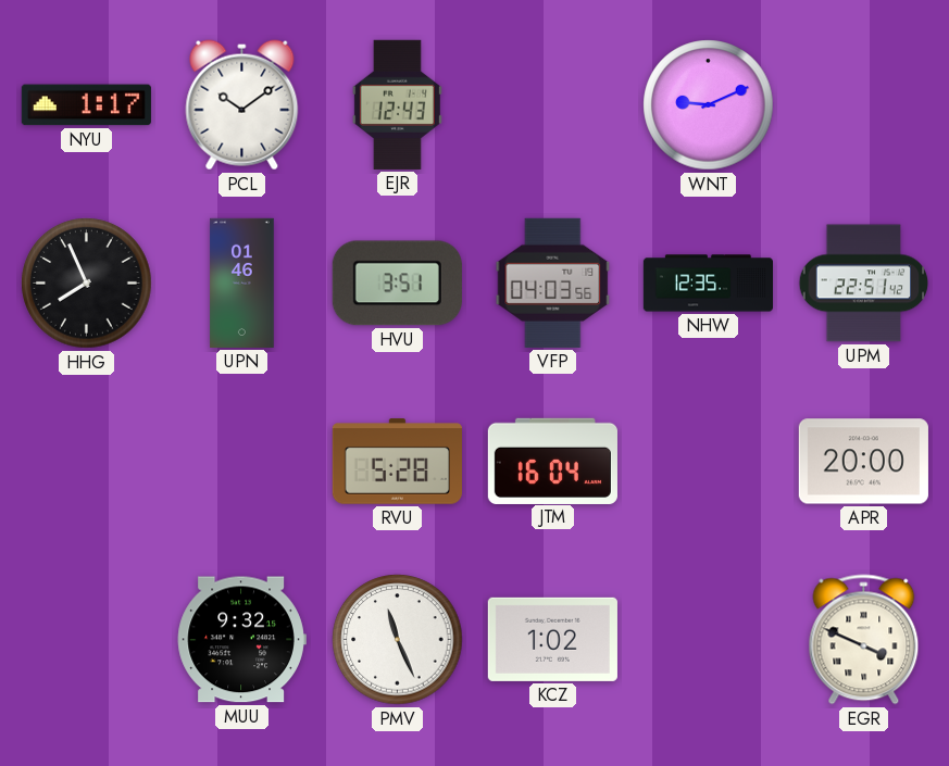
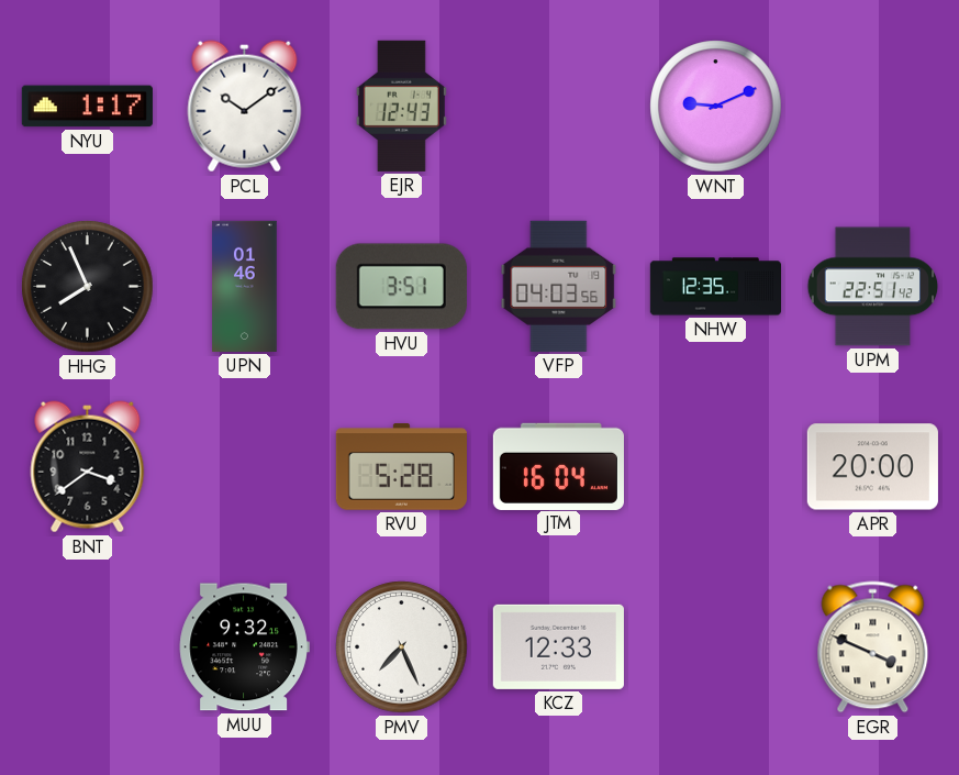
BNT: none -> 3:39 (88, 467)
PMV: 11:26 -> 7:26 (402, 647)
KCZ: 1:02 -> 12:33 (558, 646)
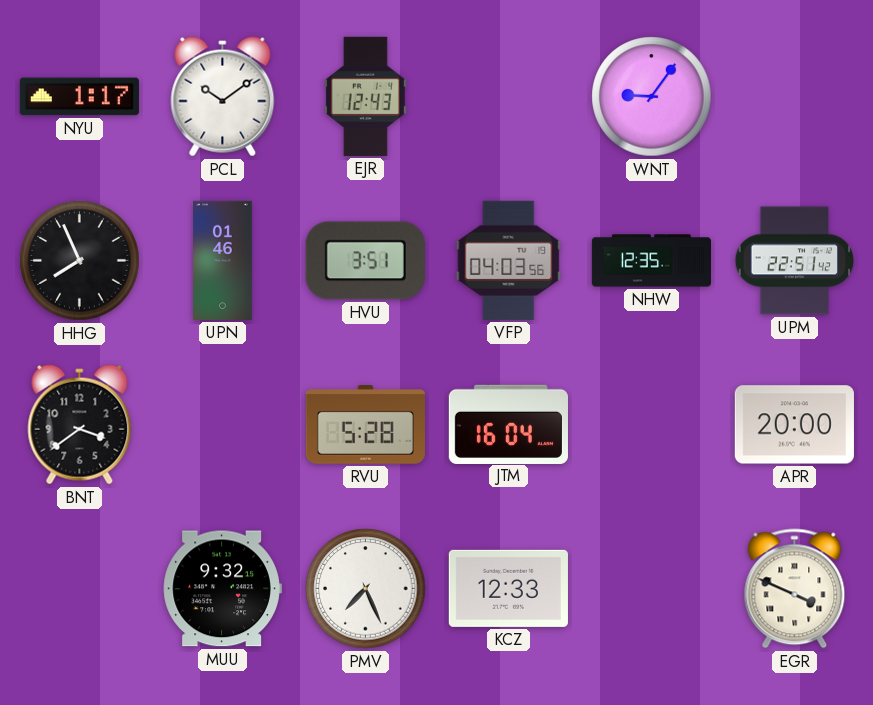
WNT: 9:11 -> 9:06 (652, 97)
